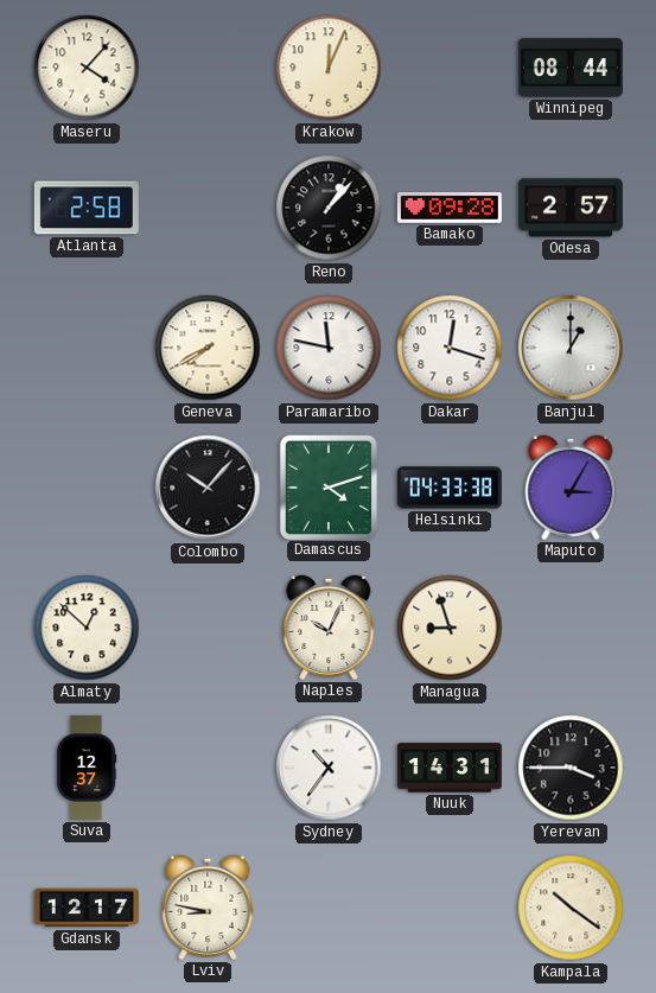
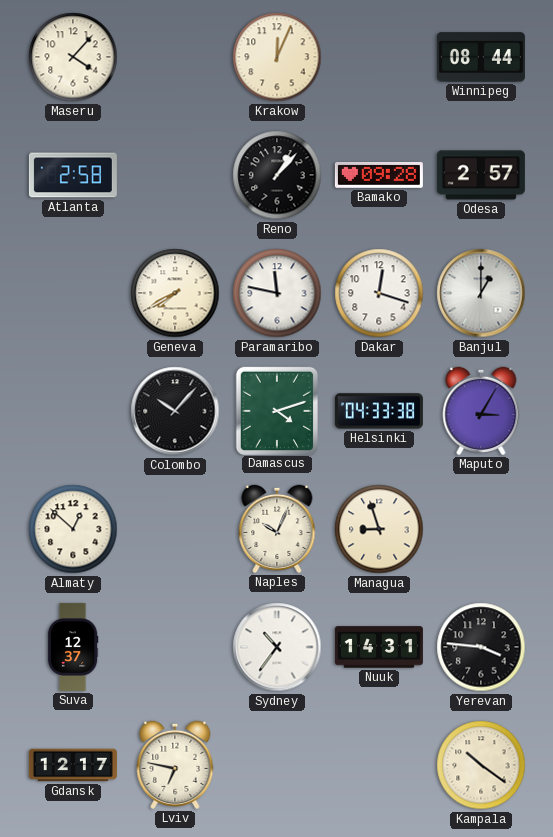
Yerevan: 3:45 -> 3:46 (481, 647)
Lviv: 8:47 -> 6:47 (175, 765)
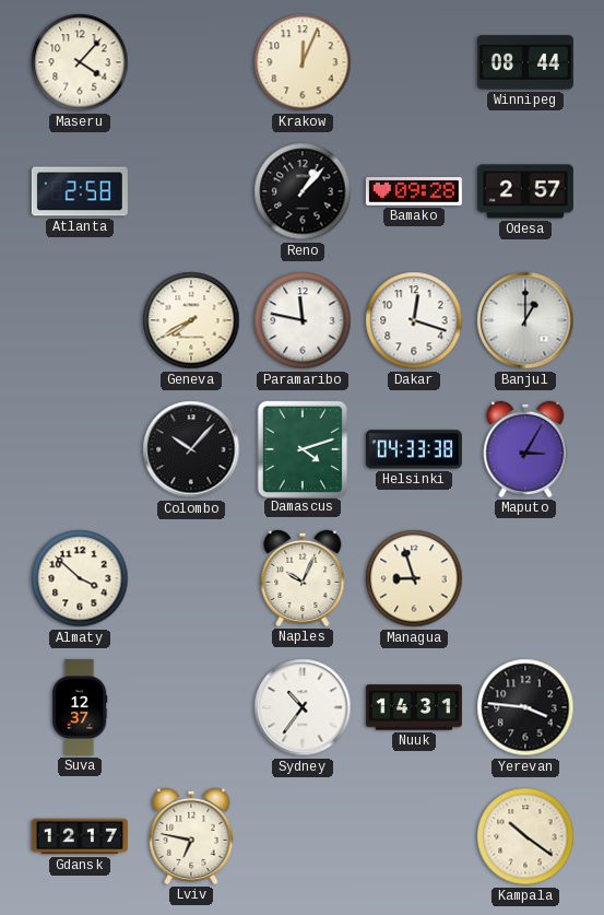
Almaty: 12:52 -> 3:52 (80, 578)
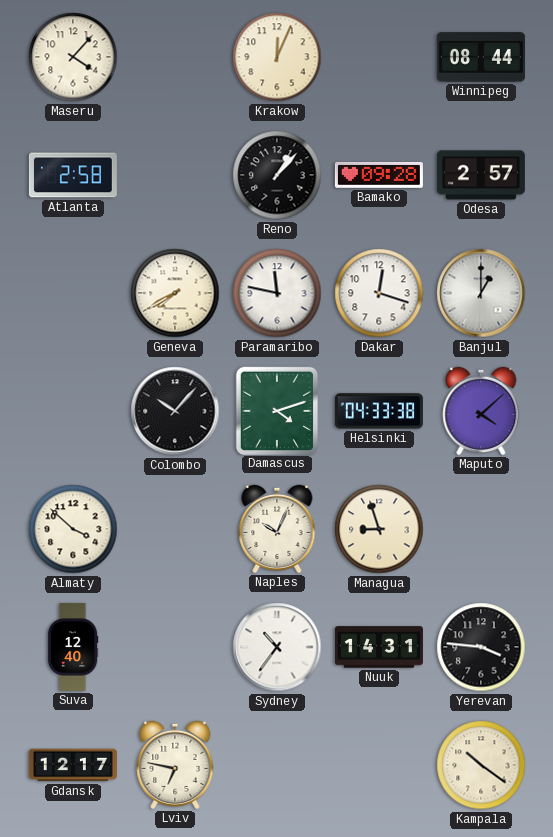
Maputo: 3:05 -> 4:08 (481, 411)
Suva: 12:37 -> 12:40 (73, 647)
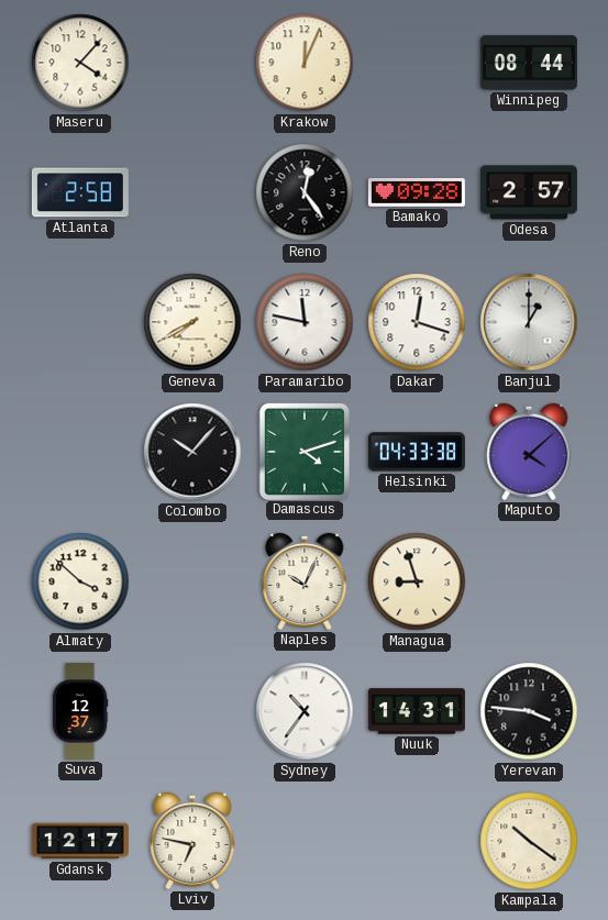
Reno: 1:07 -> 12:24 (305, 192)
Suva: 12:40 -> 12:37 (80, 711)
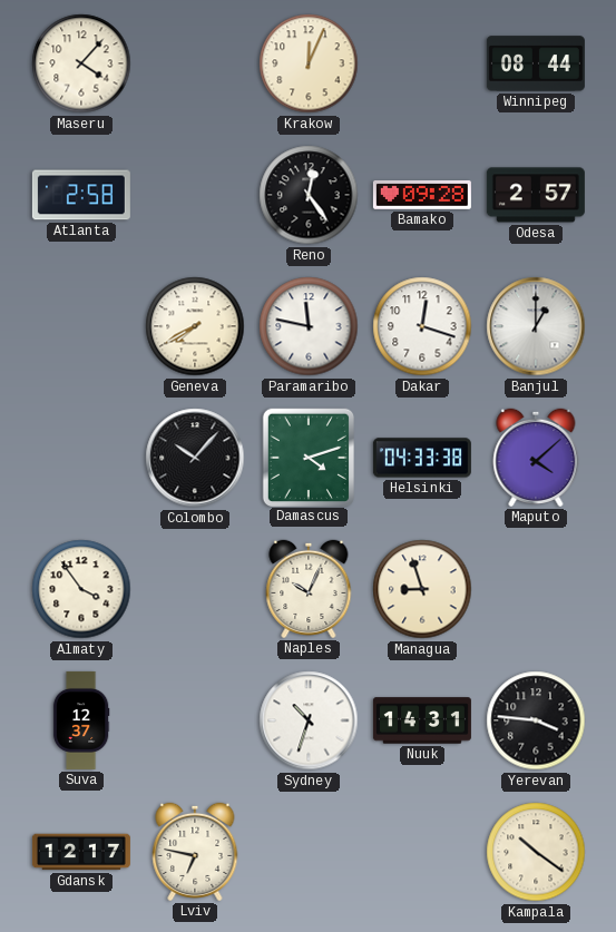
Almaty: 3:52 -> 3:54 (81, 589)
Sydney: 10:36 -> 10:33 (309, 720)
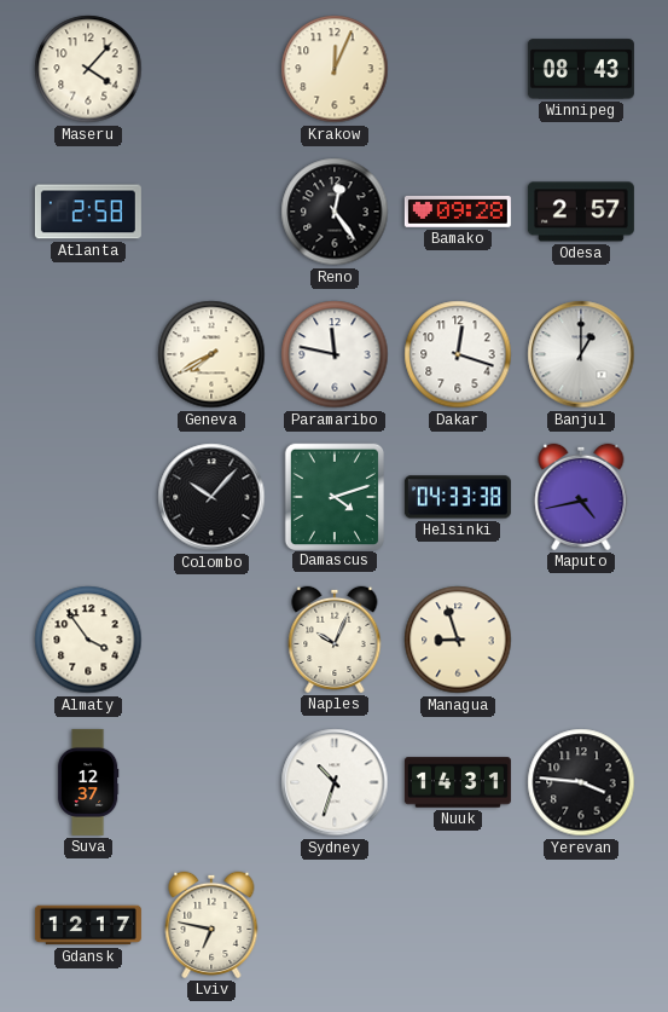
Winnipeg: 08:44 -> 08:43 (581, 69)
Maputo: 4:08 -> 4:43 (581, 497)
Kampala: 10:21 -> none (536, 852)
